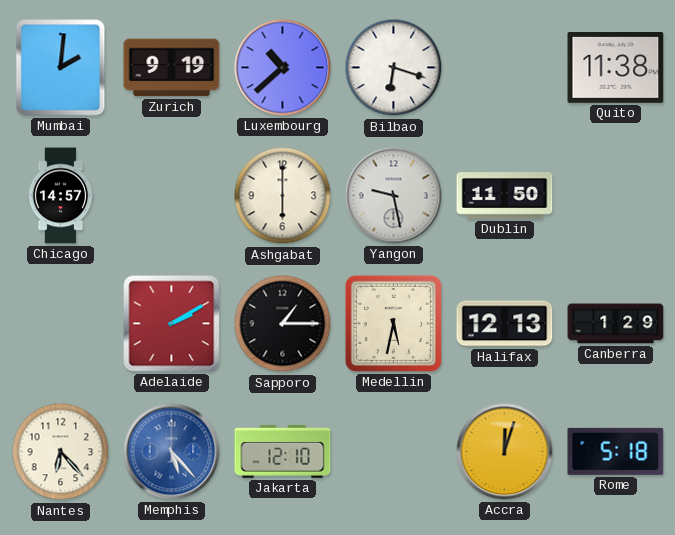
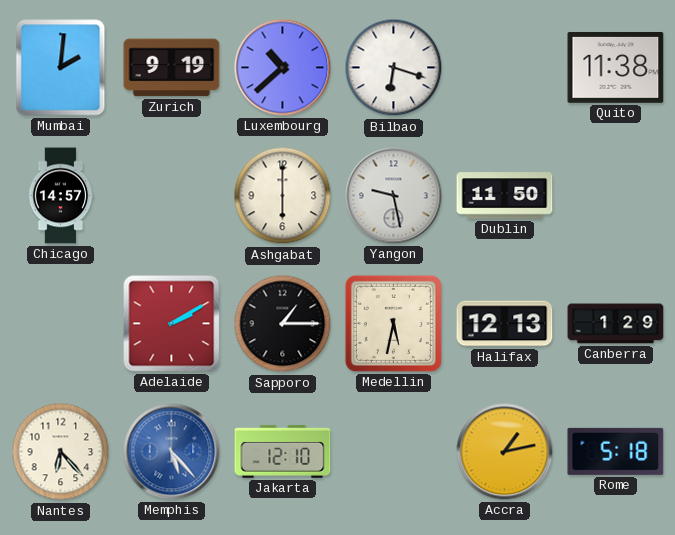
Accra: 12:03 -> 1:13 (505, 452)
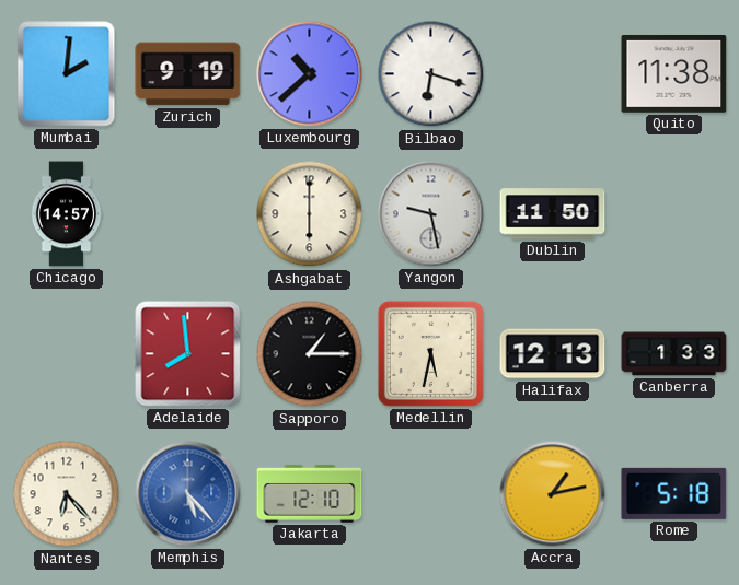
Adelaide: 2:10 -> 7:59 (188, 354)
Canberra: 1:29 -> 1:33 (674, 354)
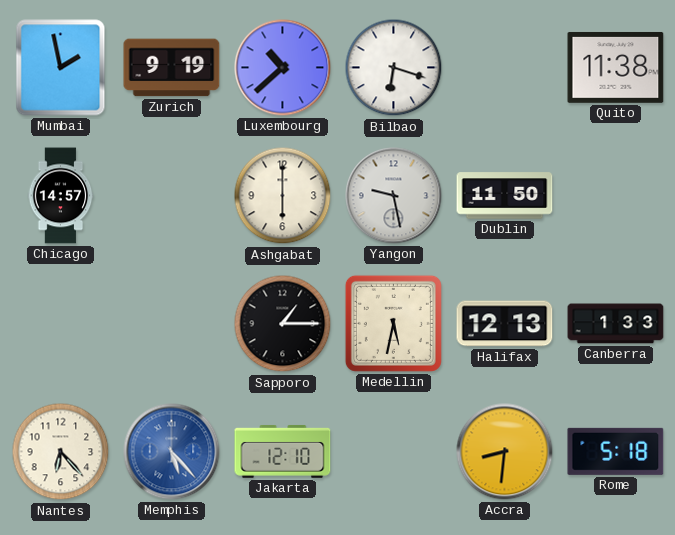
Mumbai: 2:01 -> 1:58 (61, 68)
Adelaide: 7:59 -> none (188, 354)
Accra: 1:13 -> 8:31 (505, 452)
